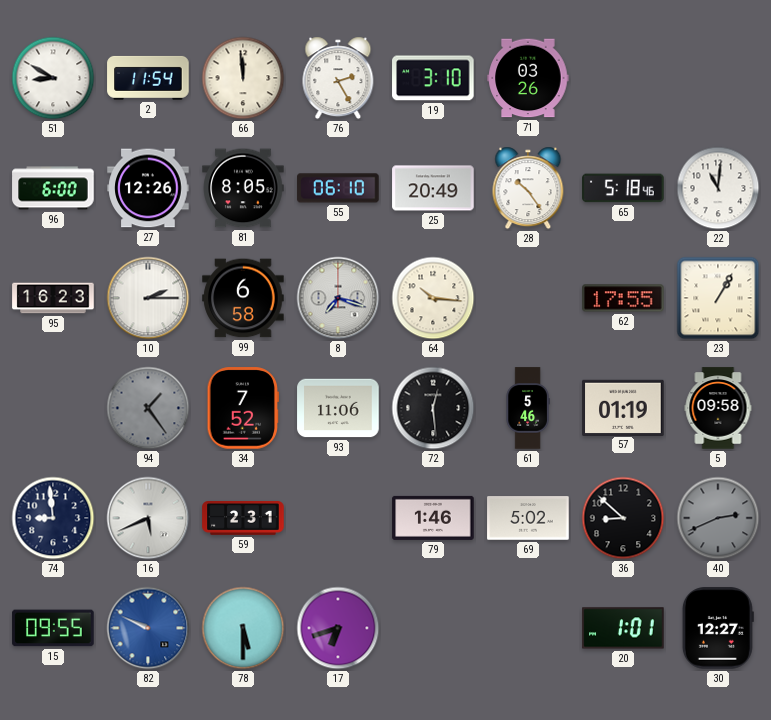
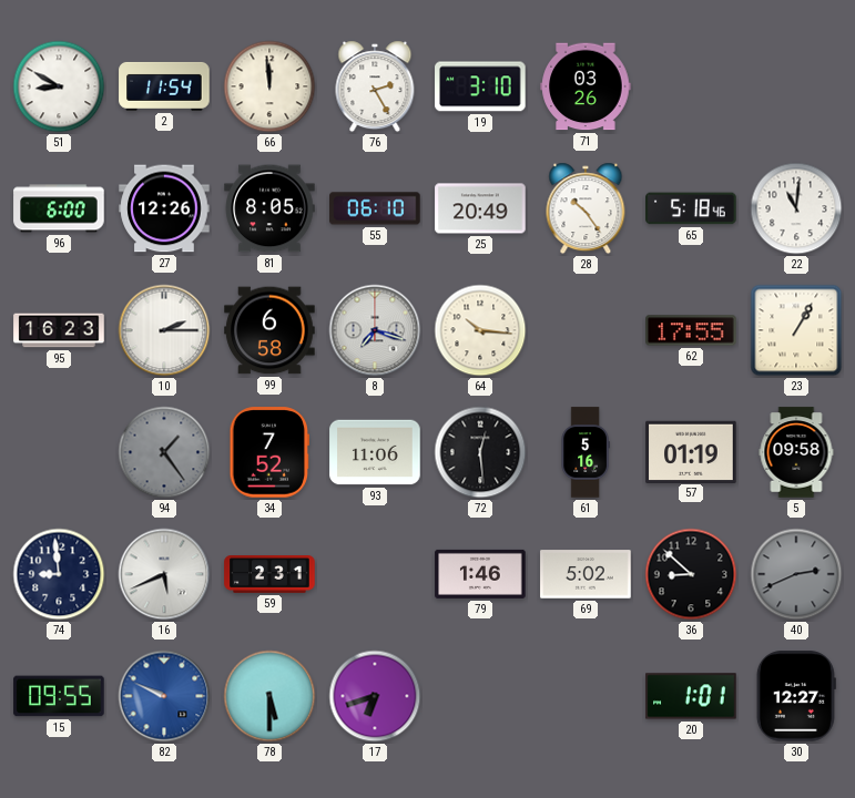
61: 5:46 -> 5:16 (586, 452)
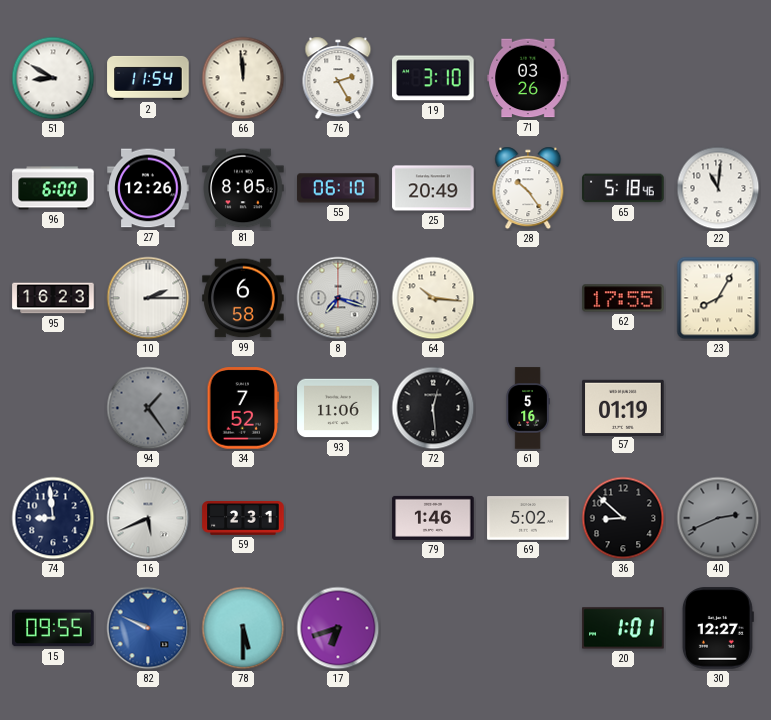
23: 1:05 -> 8:05 (718, 298)
5: 09:58 -> none (796, 452)
